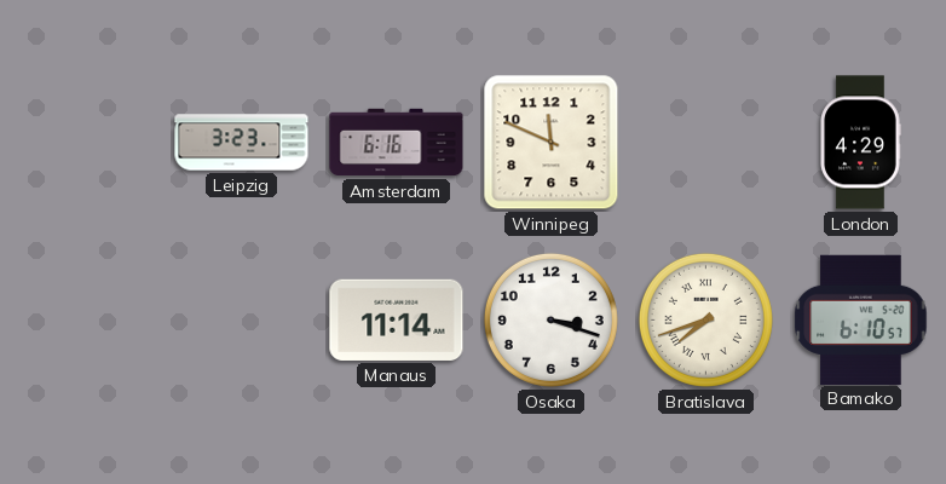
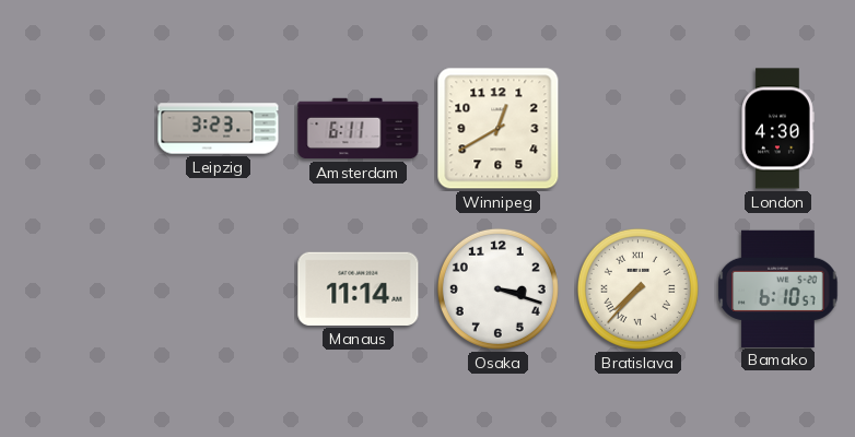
Amsterdam: 6:16 -> 6:11 (359, 129)
Winnipeg: 11:49 -> 12:40 (499, 129)
London: 4:29 -> 4:30 (777, 129)
Bratislava: 7:42 -> 7:37 (637, 288)
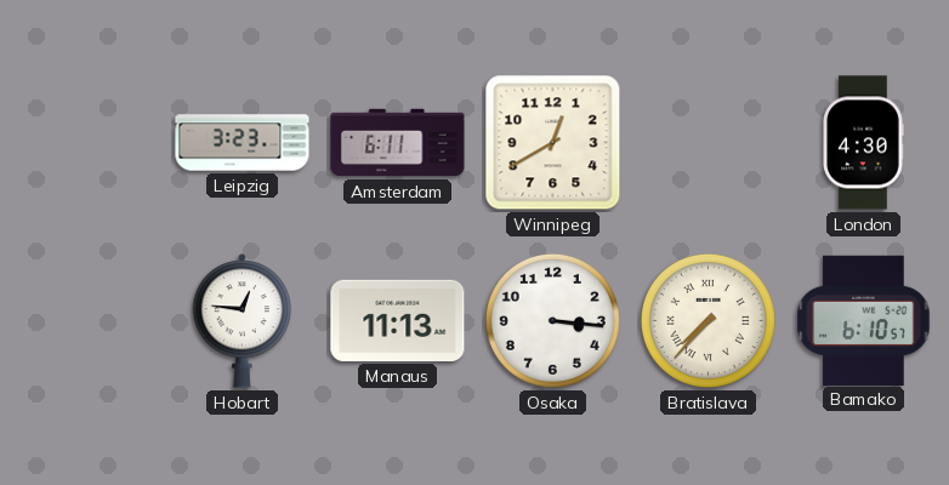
Hobart: none -> 12:46 (243, 321)
Manaus: 11:14 -> 11:13 (398, 320)
Osaka: 3:18 -> 3:16 (552, 320)
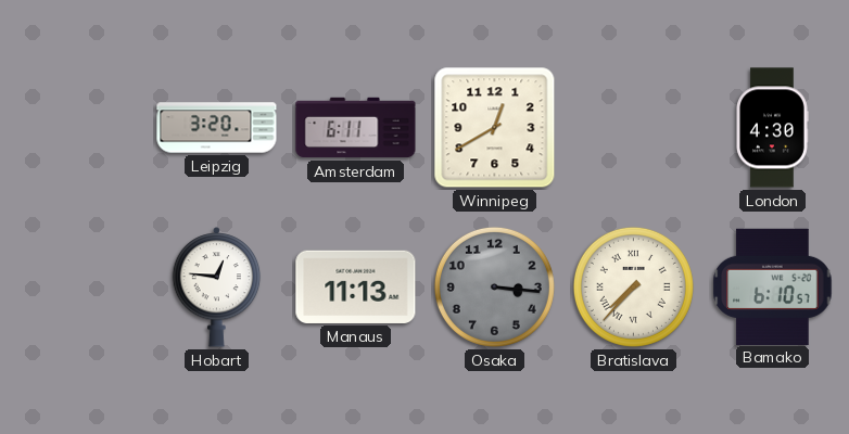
Leipzig: 3:23 -> 3:20 (217, 128)
Osaka dial: white -> grey (494, 286)
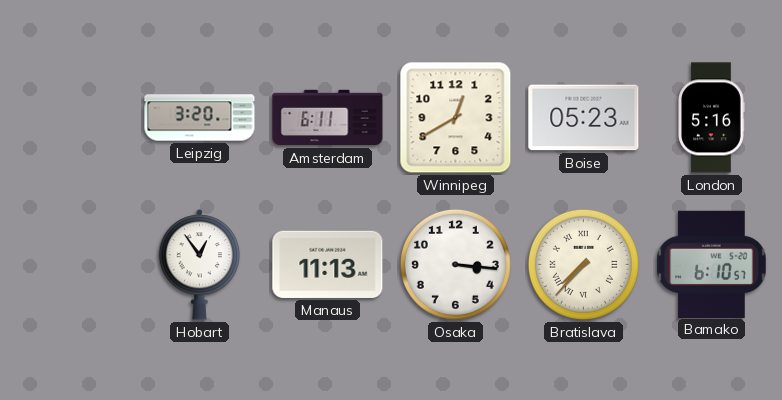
Boise: none -> 05:23 (584, 118)
London: 4:30 -> 5:16 (711, 118)
Hobart: 12:46 -> 12:54 (200, 265)
Osaka dial: grey -> white (455, 264)
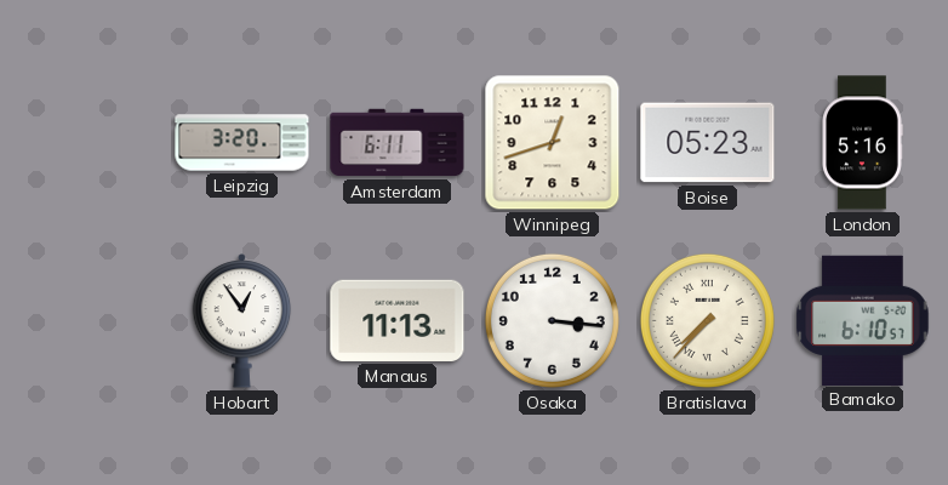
Winnipeg: 12:40 -> 12:42 (553, 143)
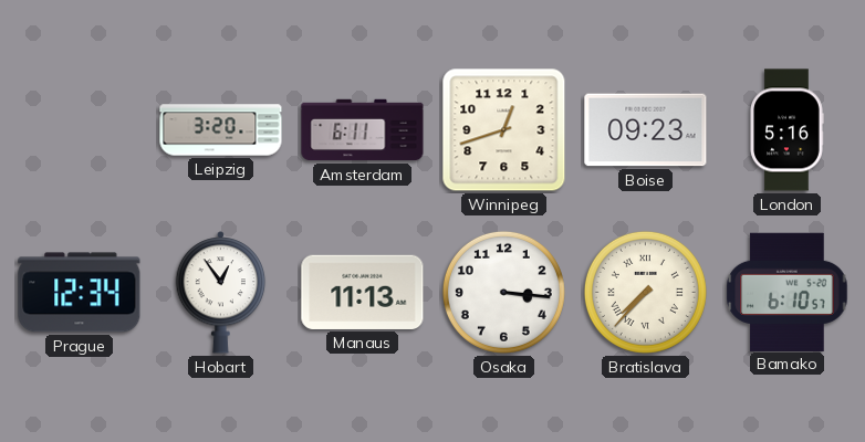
Boise: 05:23 -> 09:23 (646, 130)
Prague: none -> 12:34 (80, 293)
